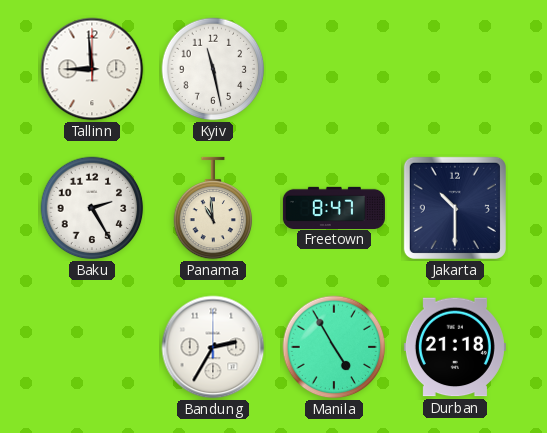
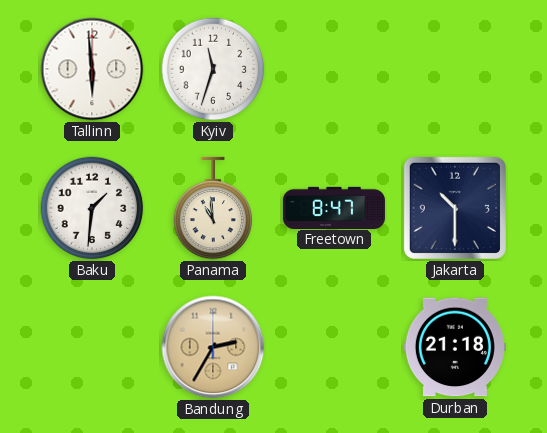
Tallinn: 8:59 -> 5:59 (92, 69)
Kyiv: 11:28 -> 11:33 (213, 69)
Baku: 2:25 -> 1:31 (92, 208)
Bandung dial: white -> champagne (213, 347)
Manila: 4:55 -> none (334, 347)
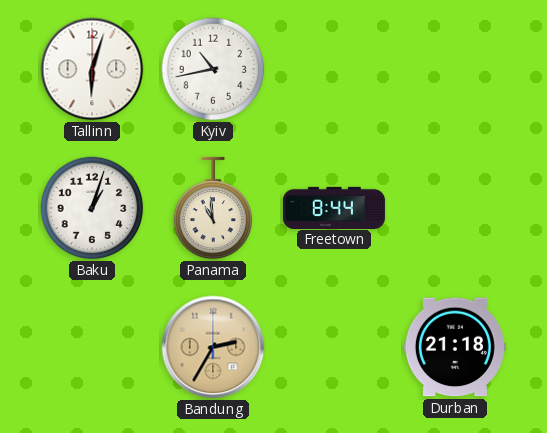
Tallinn: 5:59 -> 6:03 (92, 69)
Kyiv: 11:33 -> 10:43 (213, 69)
Baku: 1:31 -> 1:03 (92, 208)
Freetown: 8:47 -> 8:44 (334, 207)
Jakarta: 10:30 -> none (455, 208)
